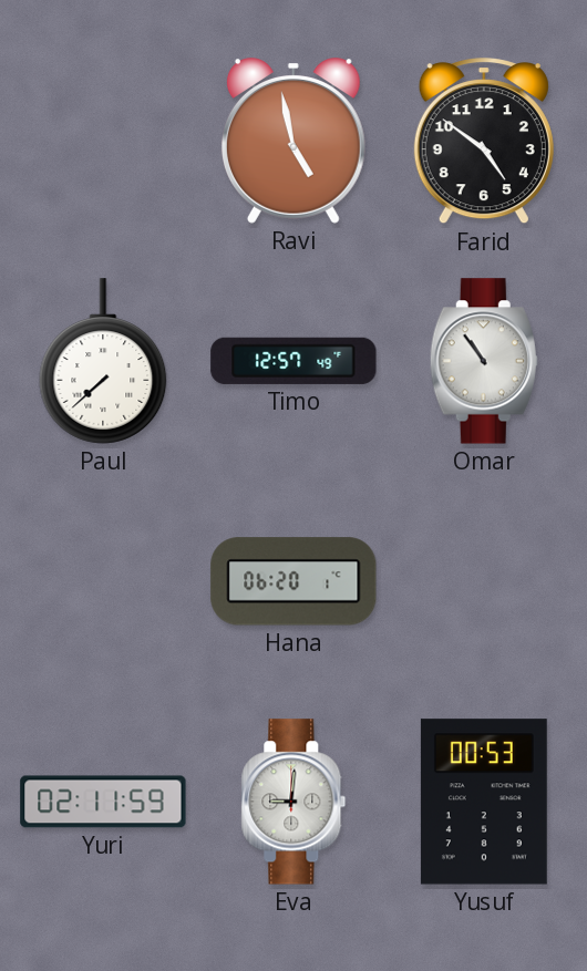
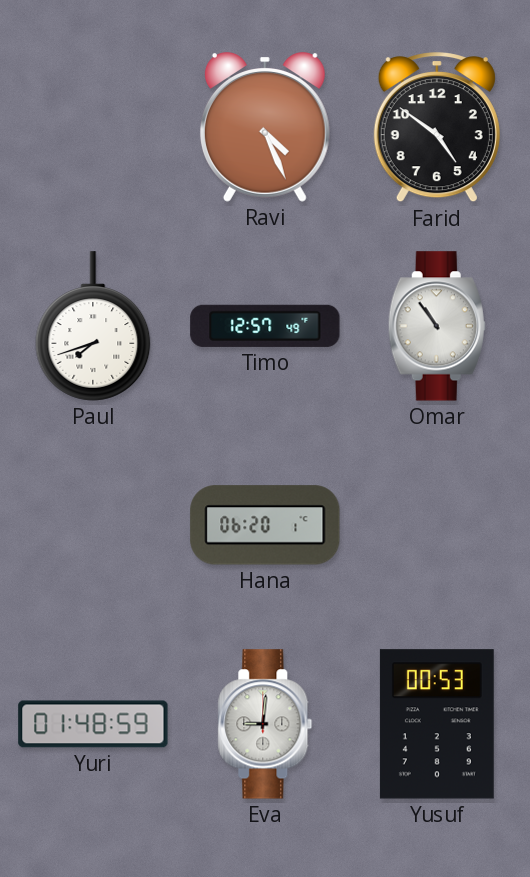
Ravi: 4:58 -> 4:26 (265, 127)
Paul: 7:38 -> 7:42 (93, 326)
Yuri: 02:11 -> 01:48 (93, 724)
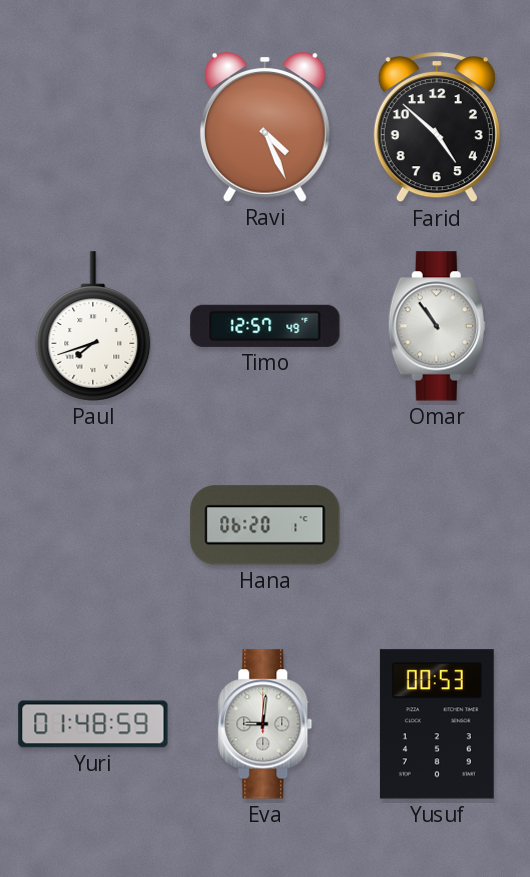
Farid: 4:51 -> 4:52 (437, 128)
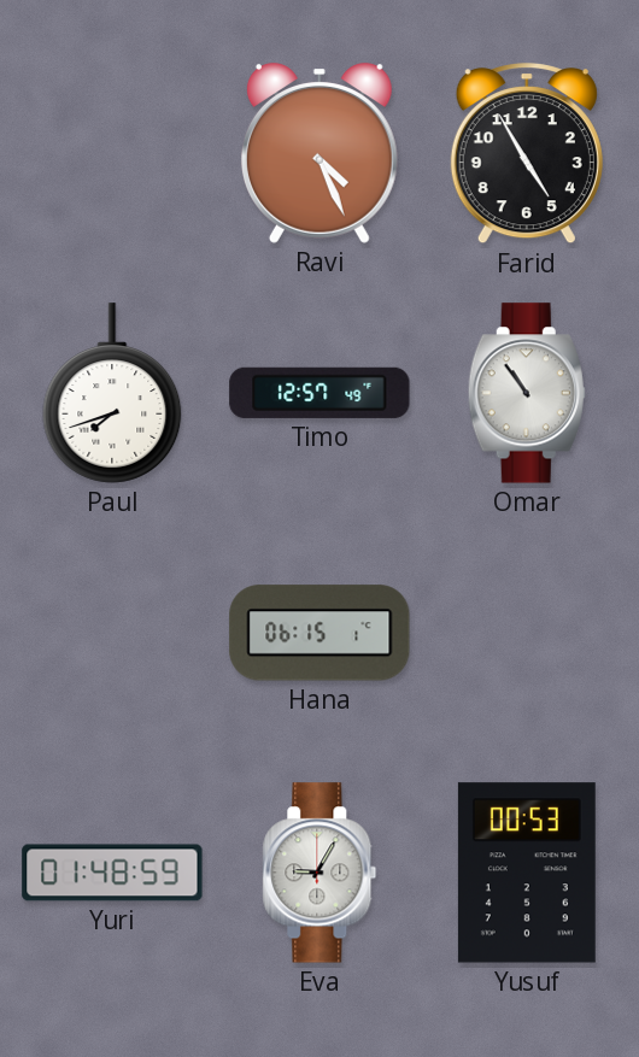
Farid: 4:52 -> 4:55 (527, 154)
Hana: 06:20 -> 06:15 (319, 633)
Eva: 9:01 -> 9:05 (319, 873)
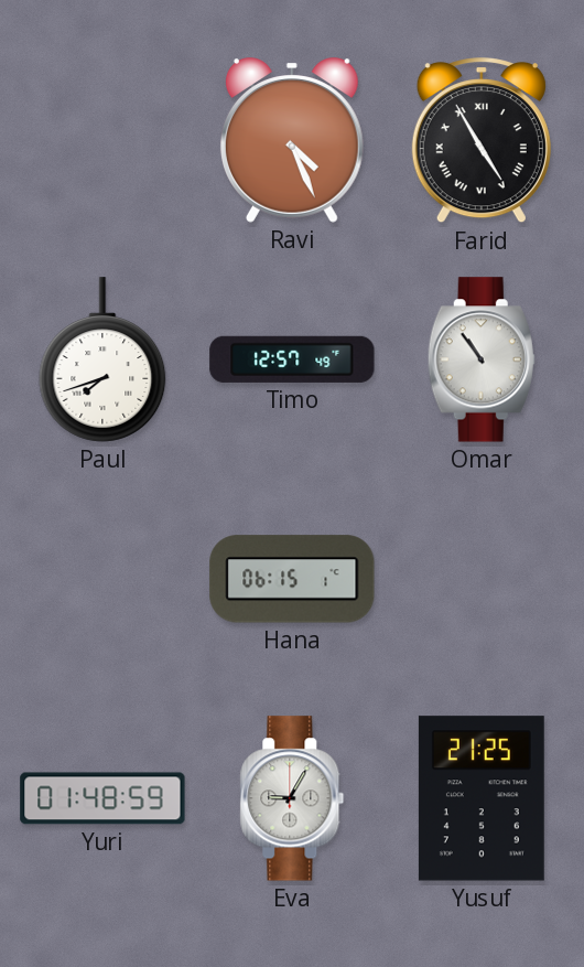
Farid numerals: Arabic -> Roman (482, 141)
Yusuf: 00:53 -> 21:25 (482, 798)
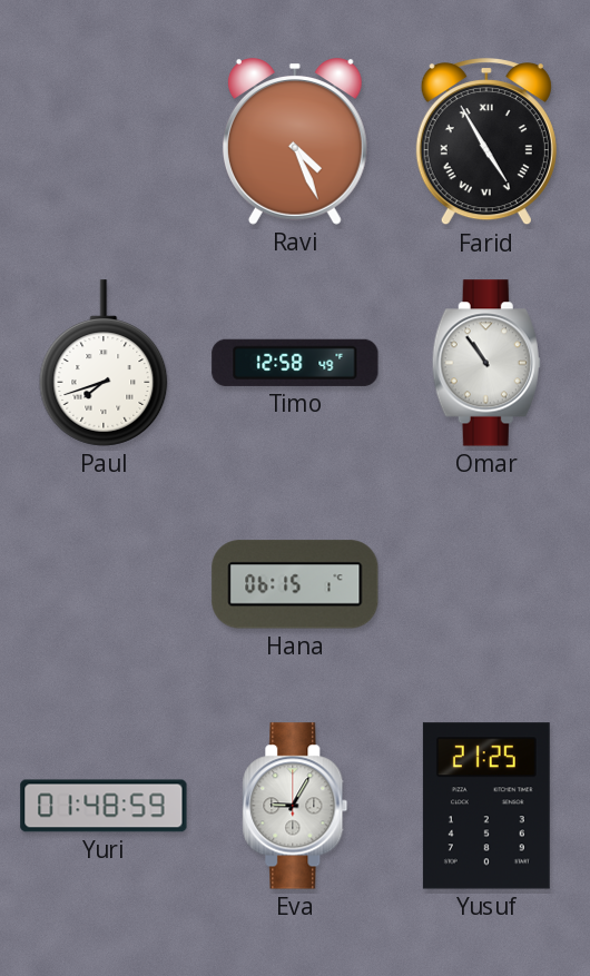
Timo: 12:57 -> 12:58 (295, 363)
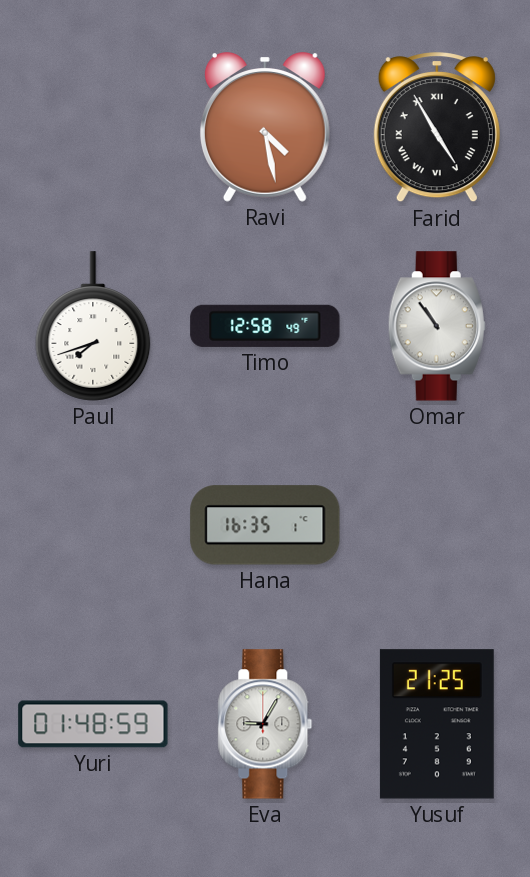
Ravi: 4:26 -> 4:28 (265, 127)
Hana: 06:15 -> 16:35 (265, 525)
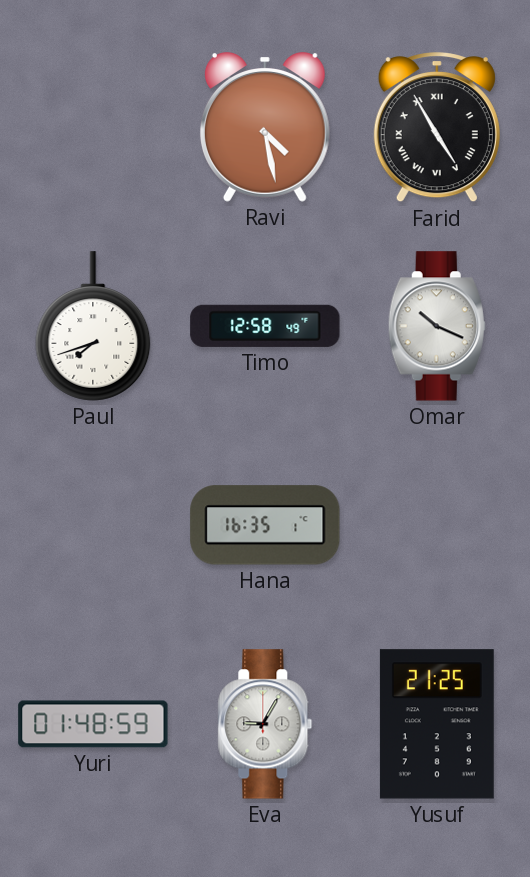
Omar: 10:54 -> 10:19 (437, 326)
